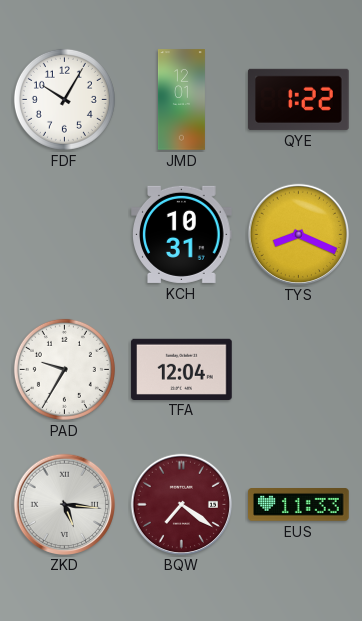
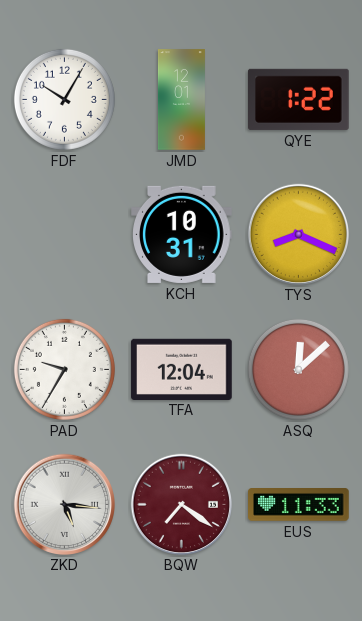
ASQ: none -> 12:08 (298, 369)
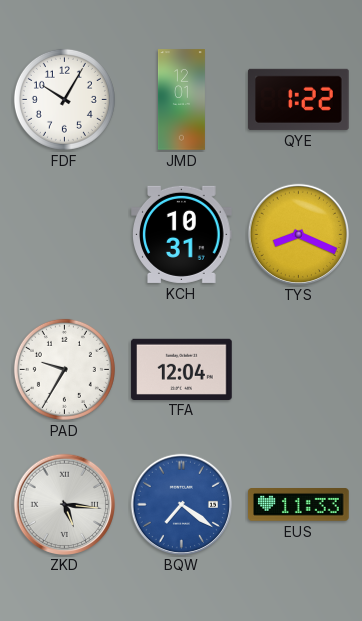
ASQ: 12:08 -> none (298, 369)
BQW dial: burgundy -> blue (181, 504)
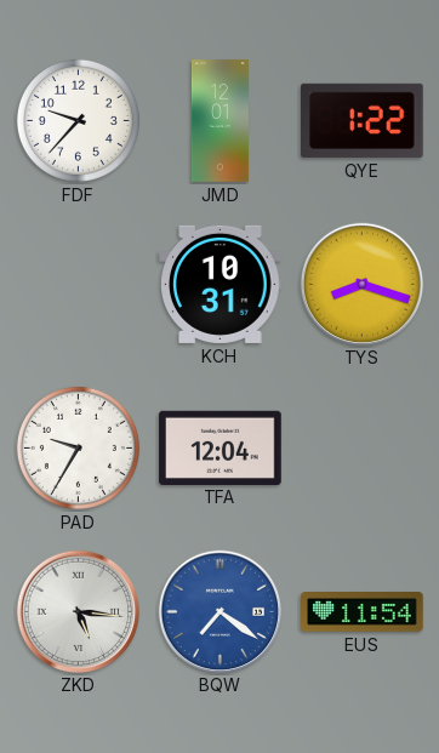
FDF: 10:05 -> 9:37 (78, 120)
TYS: 8:19 -> 8:18 (361, 284)
EUS: 11:33 -> 11:54 (363, 612)
